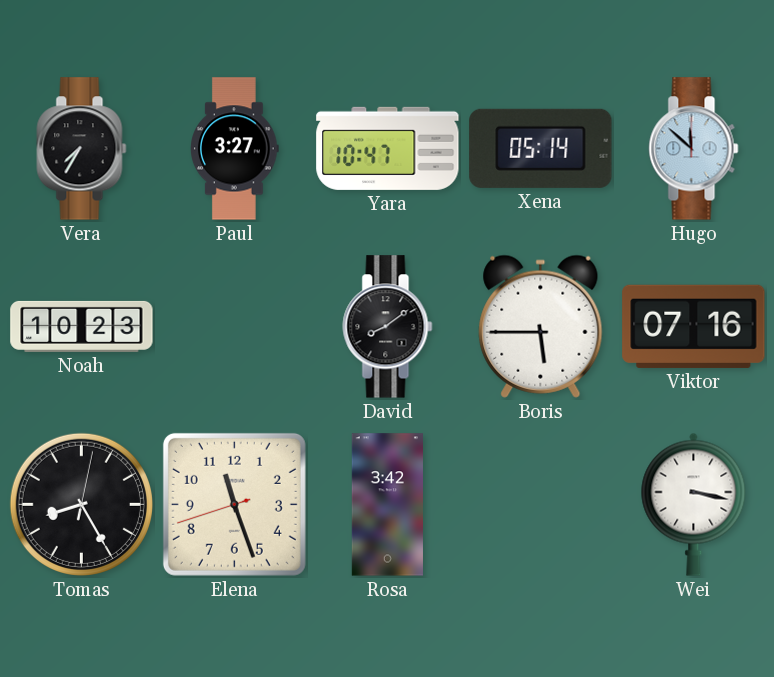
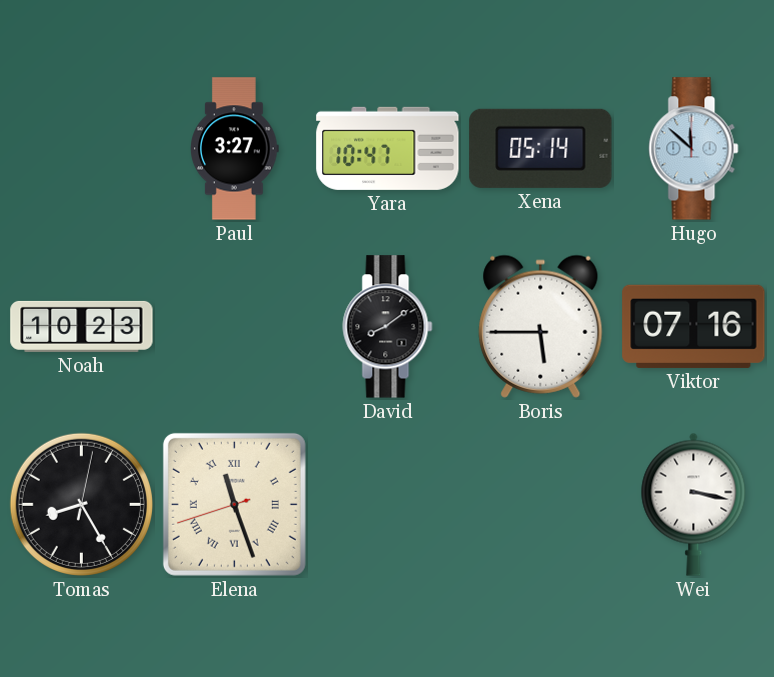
Vera: 7:35 -> none (82, 149)
Elena numerals: Arabic -> Roman (234, 504)
Rosa: 3:42 -> none (387, 505)
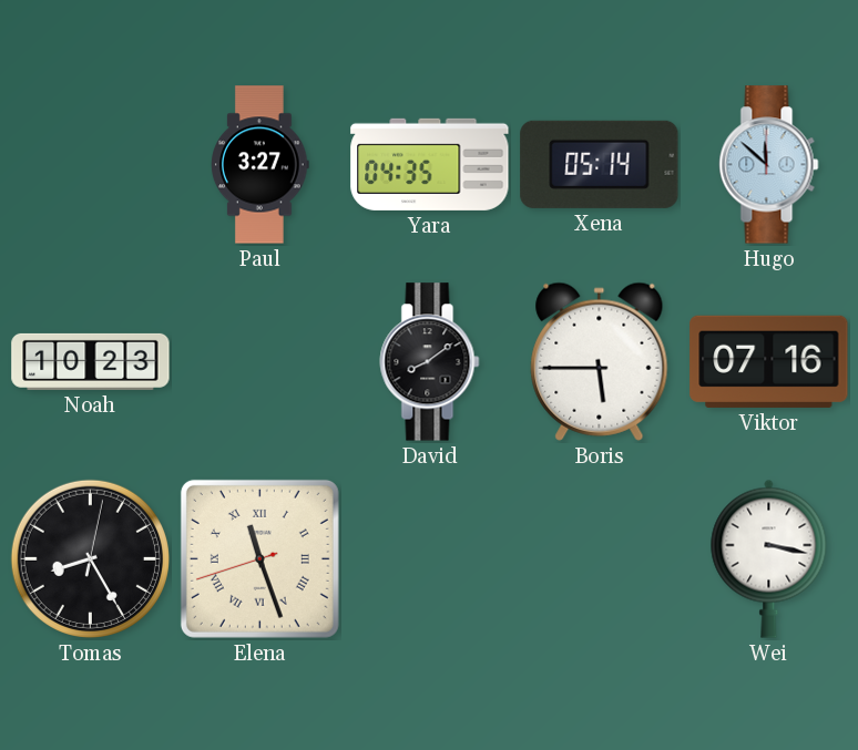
Yara: 10:47 -> 04:35 (430, 164)
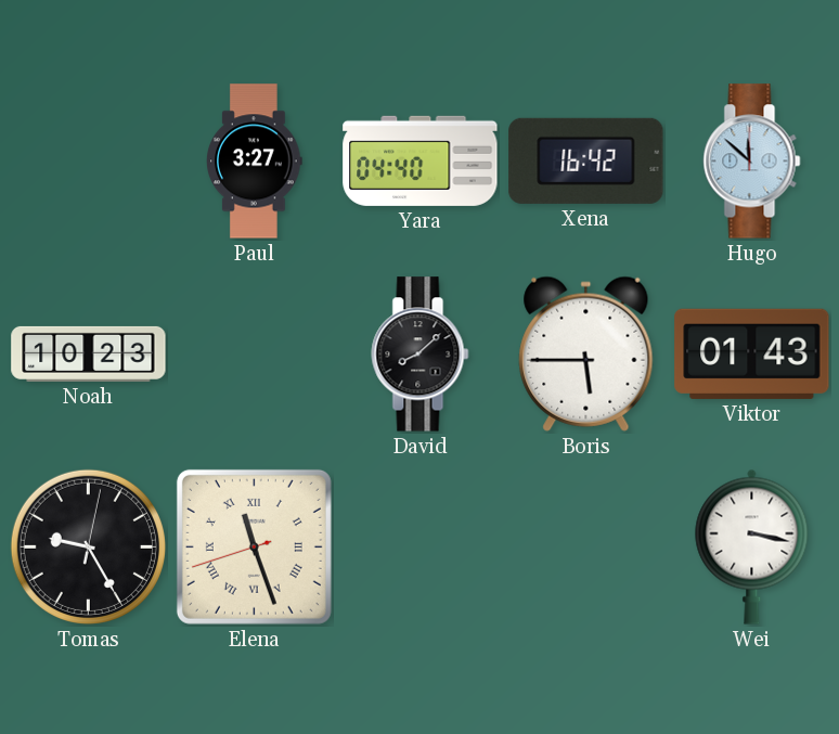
Yara: 04:35 -> 04:40 (421, 160)
Xena: 05:14 -> 16:42 (586, 160)
David: 8:09 -> 8:08 (421, 355)
Viktor: 07:16 -> 01:43 (752, 353)
Tomas: 8:25 -> 9:25 (88, 546)
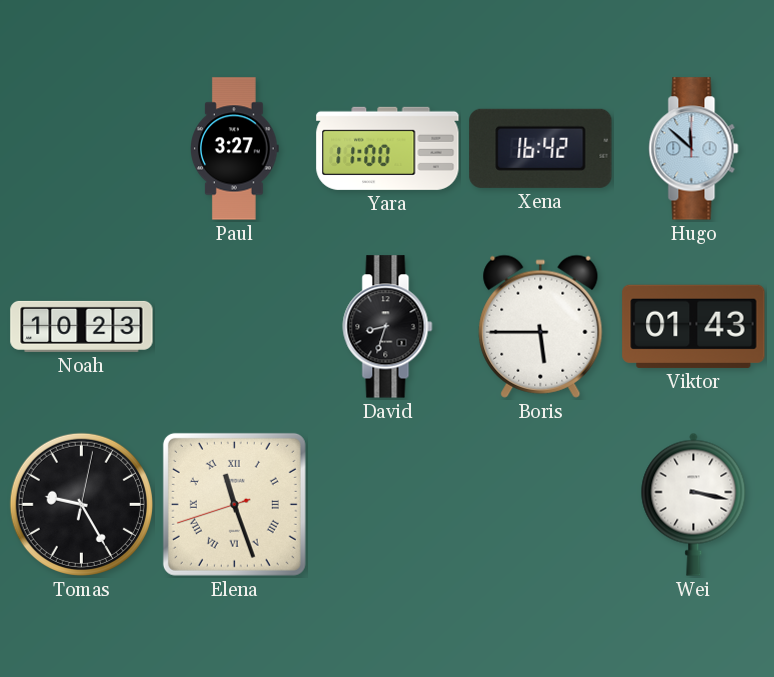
Yara: 04:40 -> 11:00 (388, 148)
David: 8:08 -> 8:33 (388, 327)
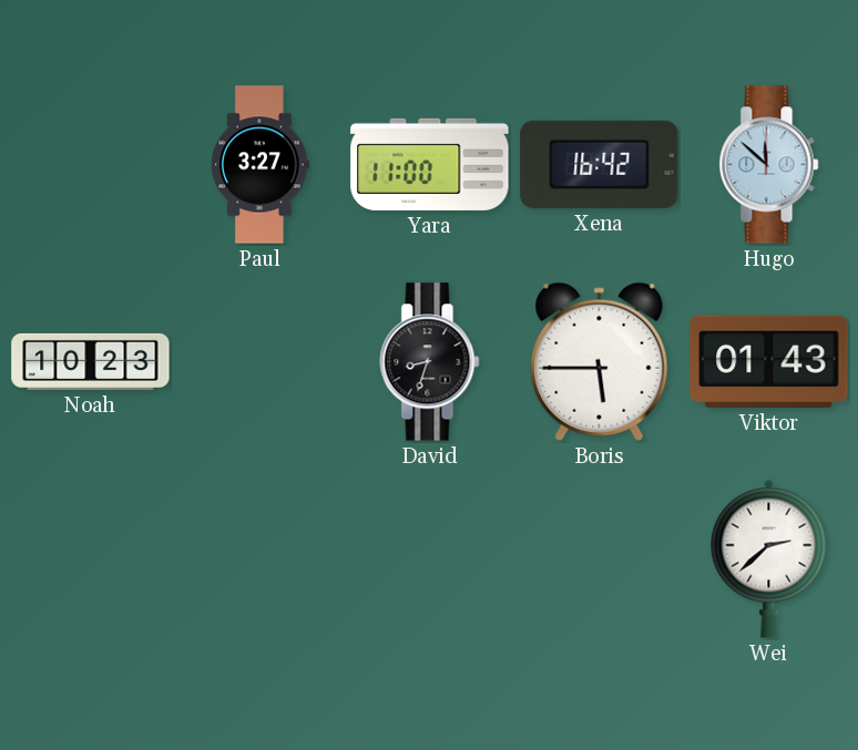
Tomas: 9:25 -> none (81, 504)
Elena: 11:26 -> none (234, 504)
Wei: 3:17 -> 2:38 (769, 558)
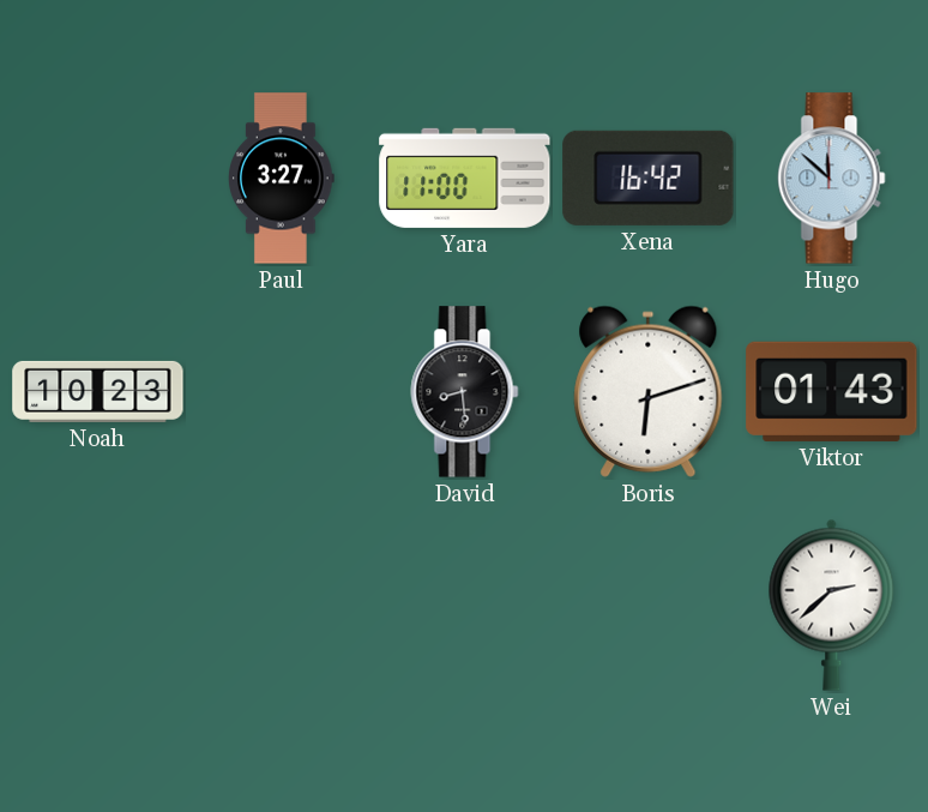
David: 8:33 -> 8:29 (465, 392)
Boris: 5:45 -> 6:12 (649, 391)
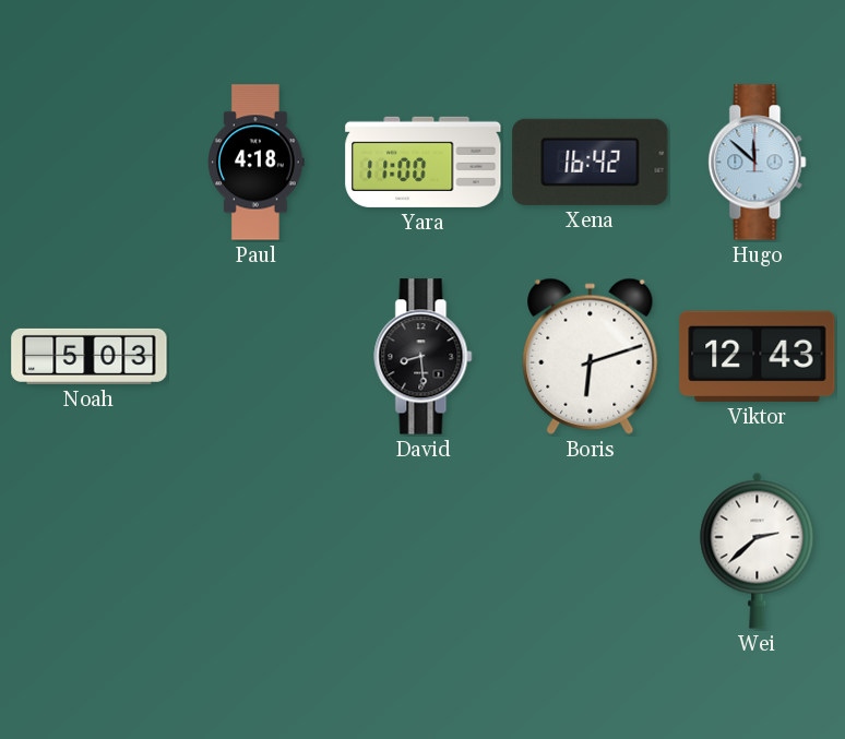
Paul: 3:27 -> 4:18 (257, 163)
Noah: 10:23 -> 5:03 (90, 356)
Viktor: 01:43 -> 12:43 (758, 356)
